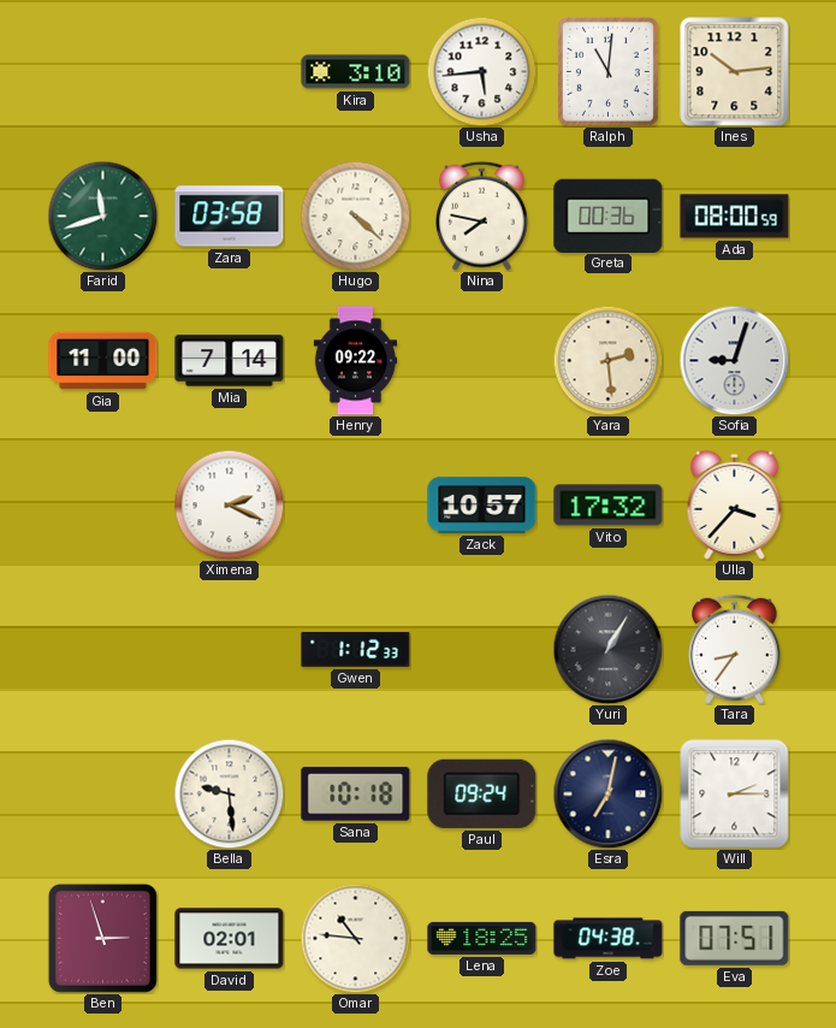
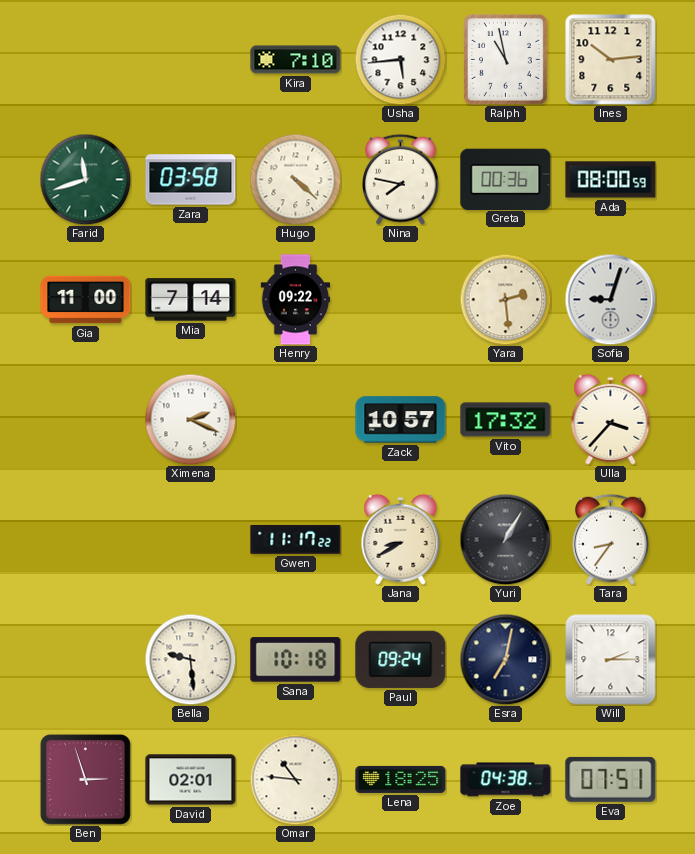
Kira: 3:10 -> 7:10 (296, 60)
Ralph: 11:01 -> 10:58 (505, 59)
Gwen: 1:12 -> 11:17 (296, 539)
Jana: none -> 8:40 (401, 539)
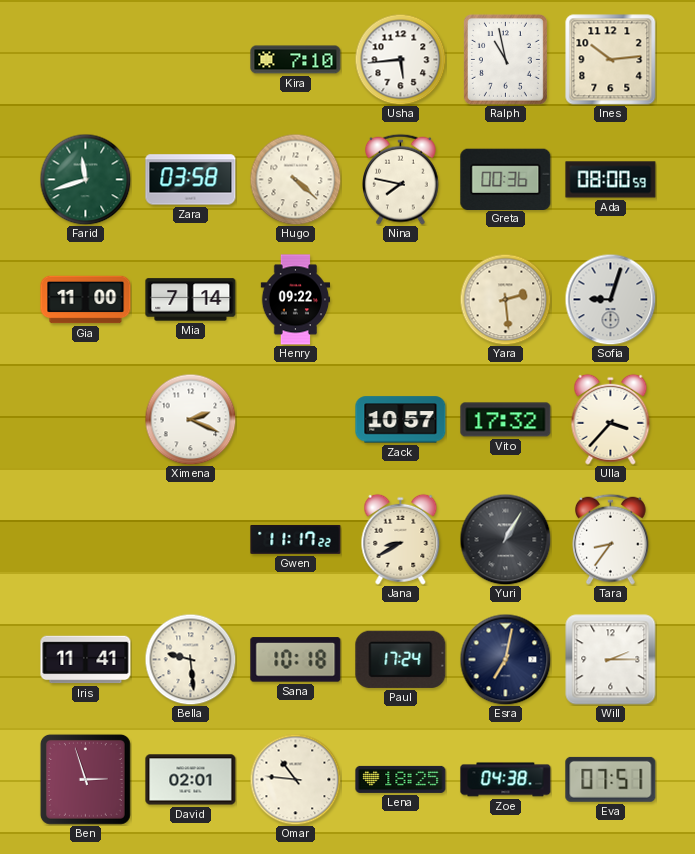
Iris: none -> 11:41 (86, 660)
Paul: 09:24 -> 17:24 (401, 659)
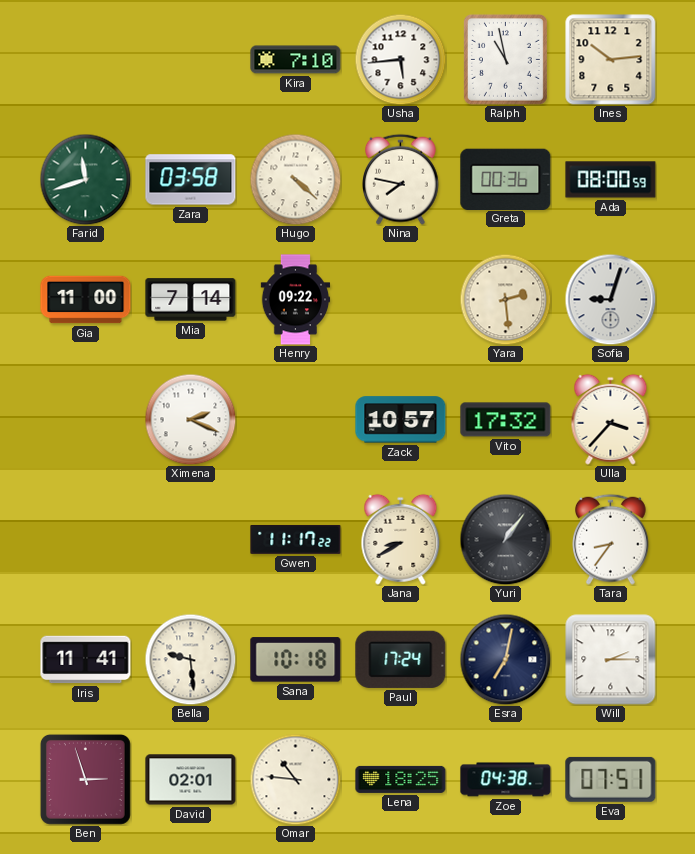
Yuri: 1:05 -> 1:06 (505, 539)
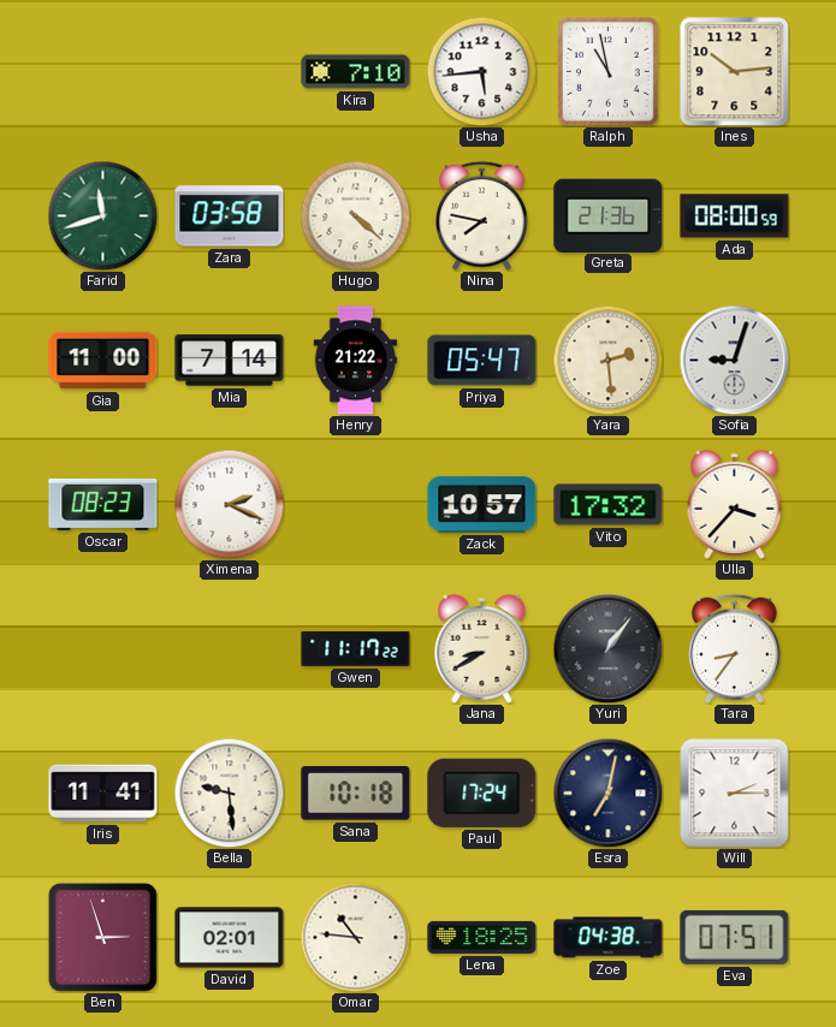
Greta: 00:36 -> 21:36 (609, 215)
Henry: 09:22 -> 21:22 (356, 361)
Priya: none -> 05:47 (482, 361)
Oscar: none -> 08:23 (103, 504)
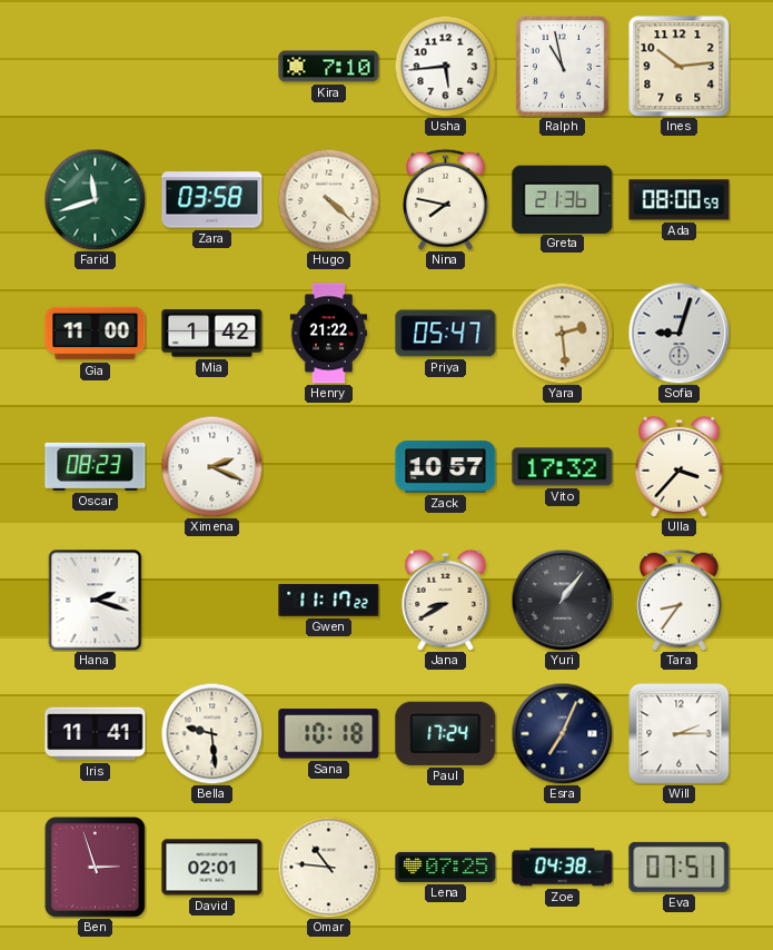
Mia: 7:14 -> 1:42 (212, 334)
Hana: none -> 2:18 (96, 601)
Esra: 7:02 -> 7:04 (562, 733)
Lena: 18:25 -> 07:25 (446, 867)
